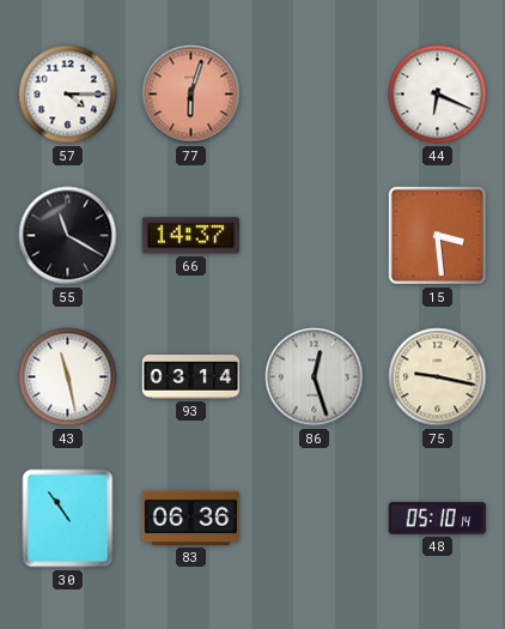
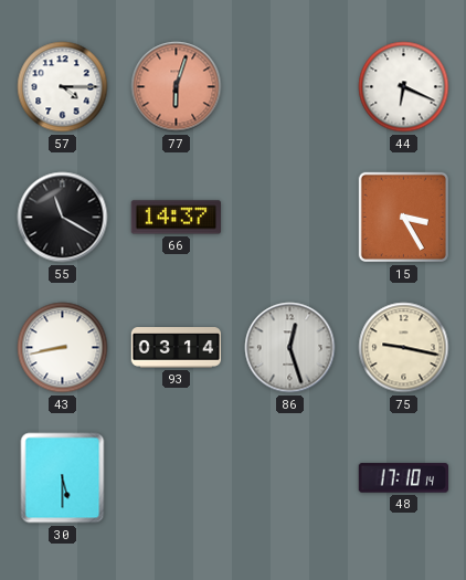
15: 3:29 -> 3:25 (403, 217)
43: 11:28 -> 8:43 (63, 348)
30: 10:54 -> 5:30 (63, 478)
83: 06:36 -> none (191, 518)
48: 05:10 -> 17:10 (403, 478)
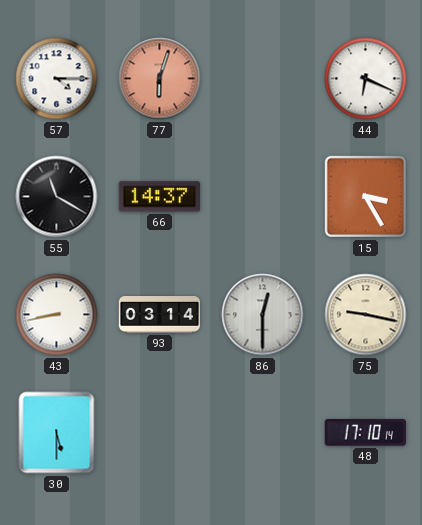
86: 12:27 -> 12:30 (263, 315)
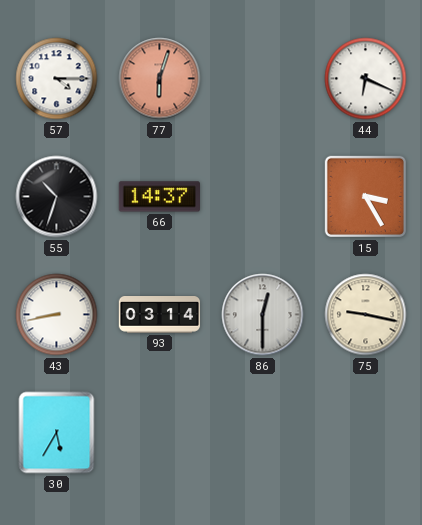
55: 11:20 -> 10:33 (57, 197)
30: 5:30 -> 5:35 (57, 433)
48: 17:10 -> none (365, 433)
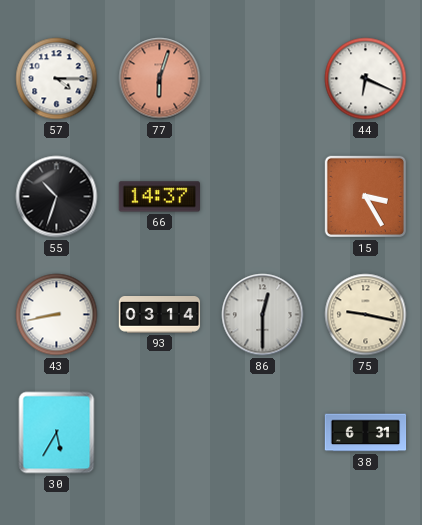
38: none -> 6:31 (366, 433)
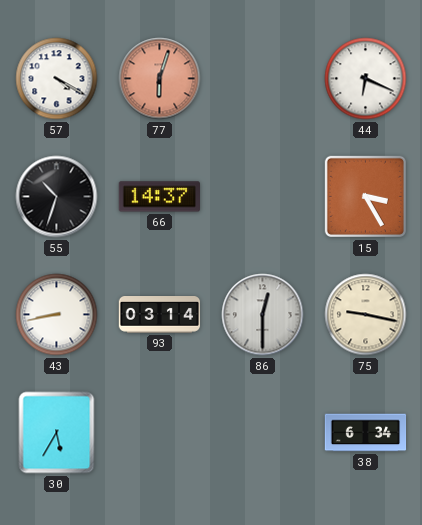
57: 4:15 -> 4:20 (57, 79)
38: 6:31 -> 6:34 (366, 433)
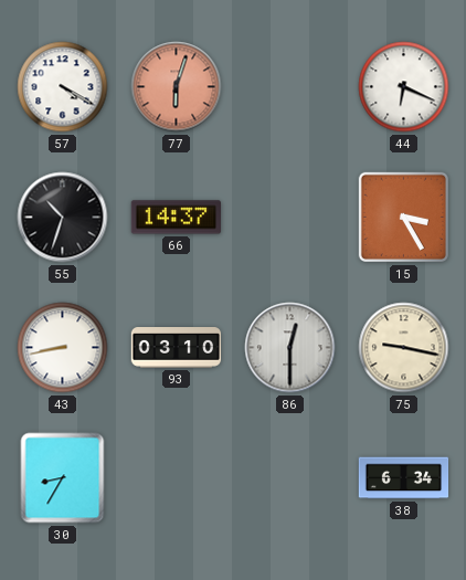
93: 03:14 -> 03:10 (177, 348)
30: 5:35 -> 8:35 (63, 478)
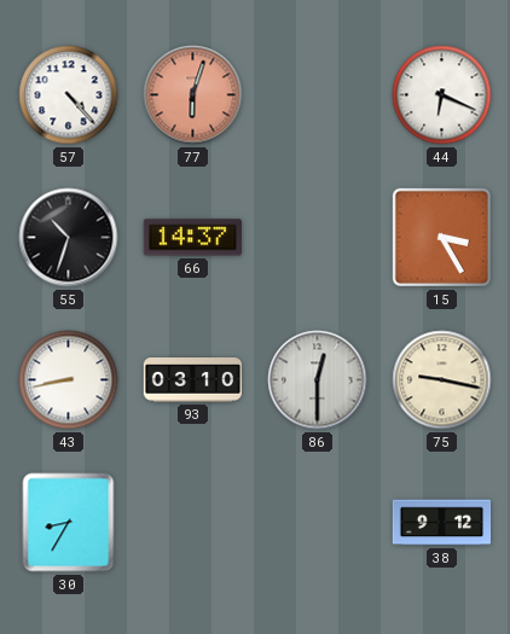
57: 4:20 -> 4:23 (69, 95)
38: 6:34 -> 9:12 (442, 523)
